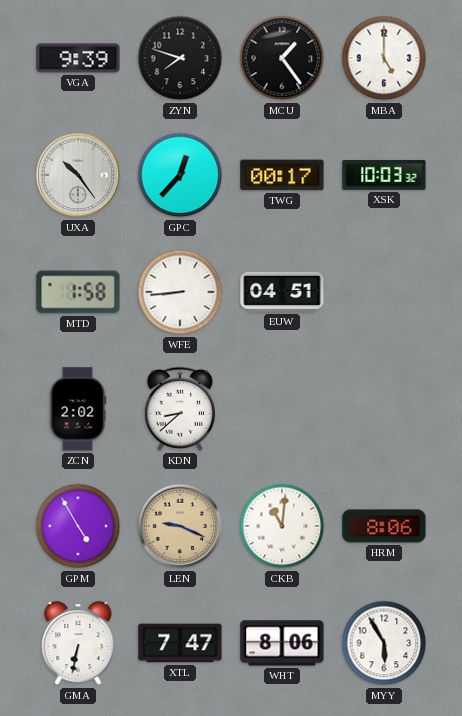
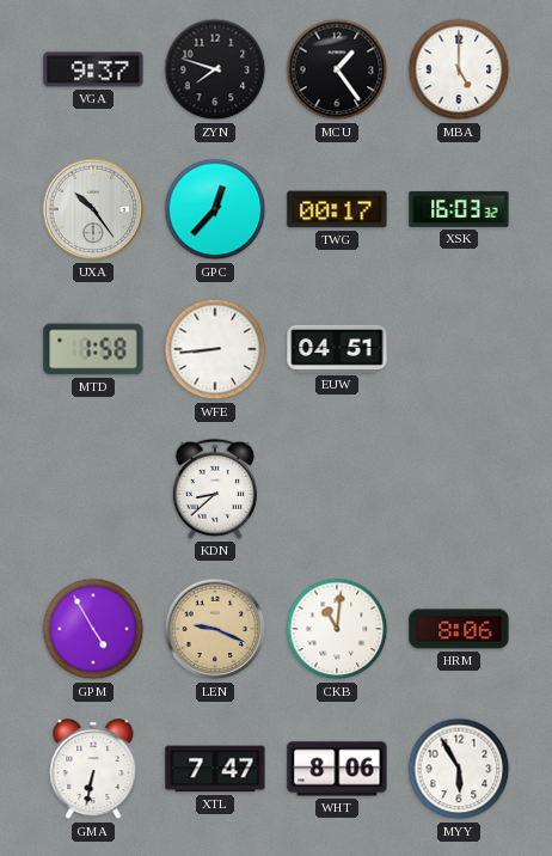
VGA: 9:39 -> 9:37 (93, 69)
XSK: 10:03 -> 16:03 (459, 209)
ZCN: 2:02 -> none (78, 409)
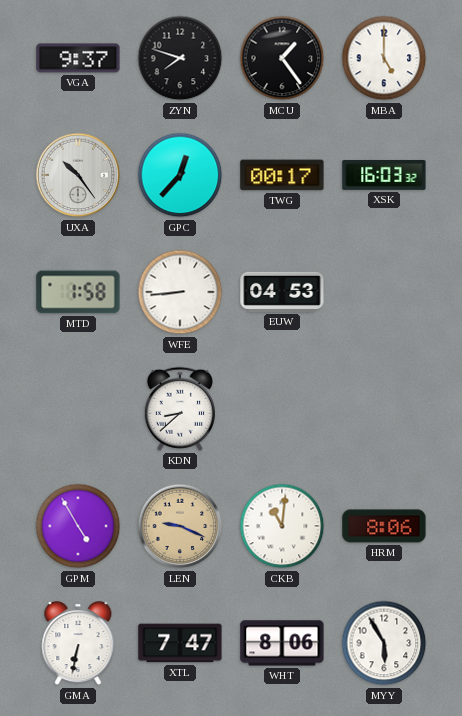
EUW: 04:51 -> 04:53 (282, 292)
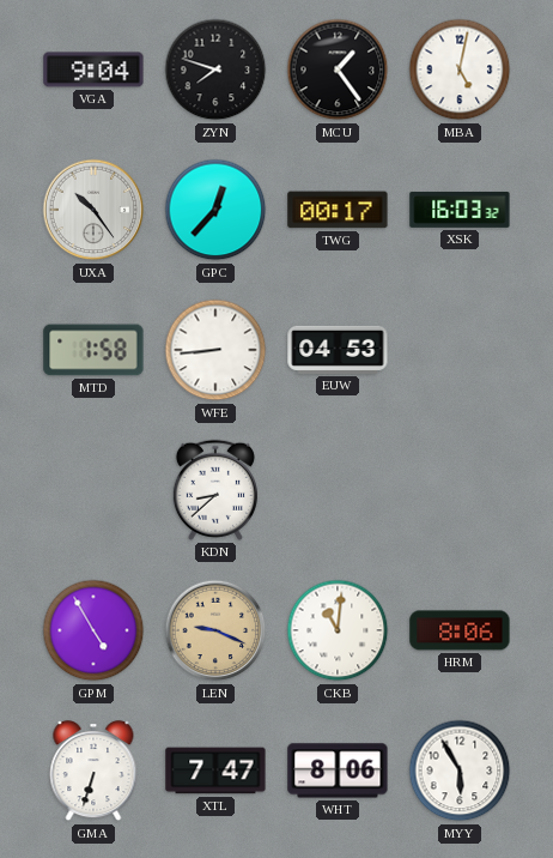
VGA: 9:37 -> 9:04 (93, 70)
MBA: 5:00 -> 5:02 (460, 70)
GMA: 6:32 -> 6:33 (93, 772)
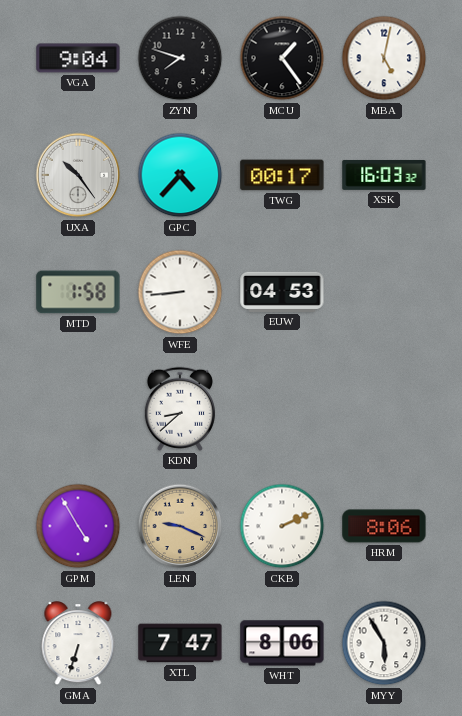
GPC: 12:37 -> 4:37 (180, 175)
CKB: 11:01 -> 2:11 (282, 526)
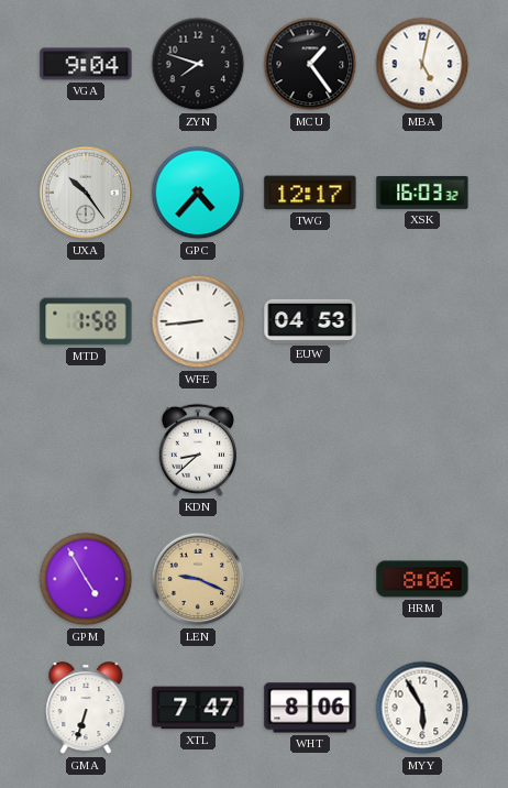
TWG: 00:17 -> 12:17 (310, 193)
CKB: 2:11 -> none (282, 526)
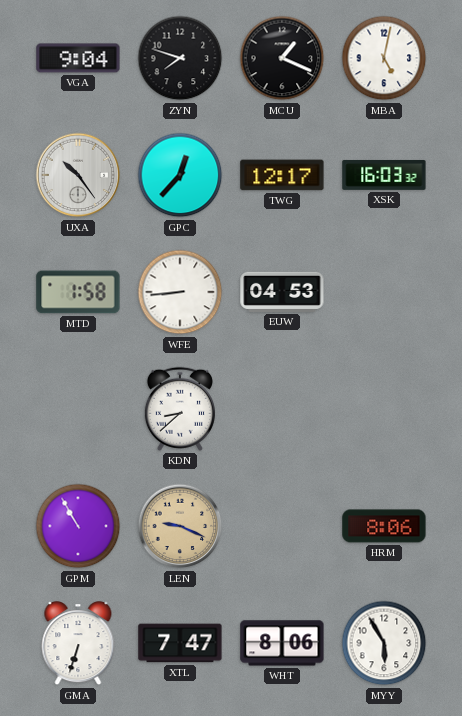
MCU: 1:24 -> 1:19 (282, 58)
GPC: 4:37 -> 12:37 (180, 175)
GPM: 4:55 -> 10:55 (78, 526)
